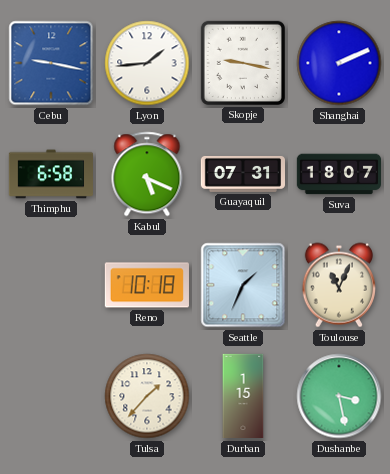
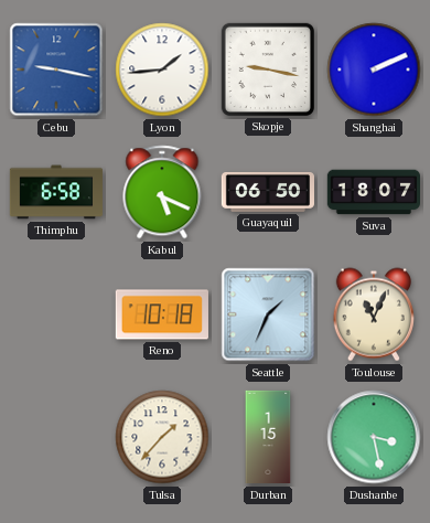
Guayaquil: 07:31 -> 06:50 (267, 192)
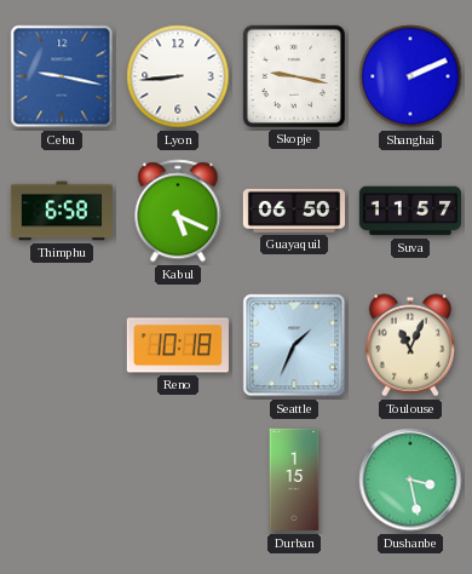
Lyon: 1:44 -> 8:44 (178, 76)
Suva: 18:07 -> 11:57 (409, 211)
Tulsa: 1:37 -> none (162, 437)
